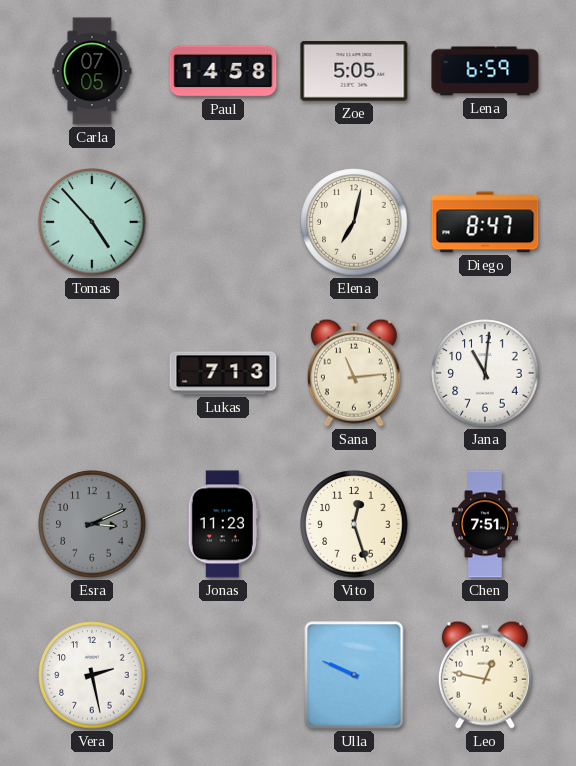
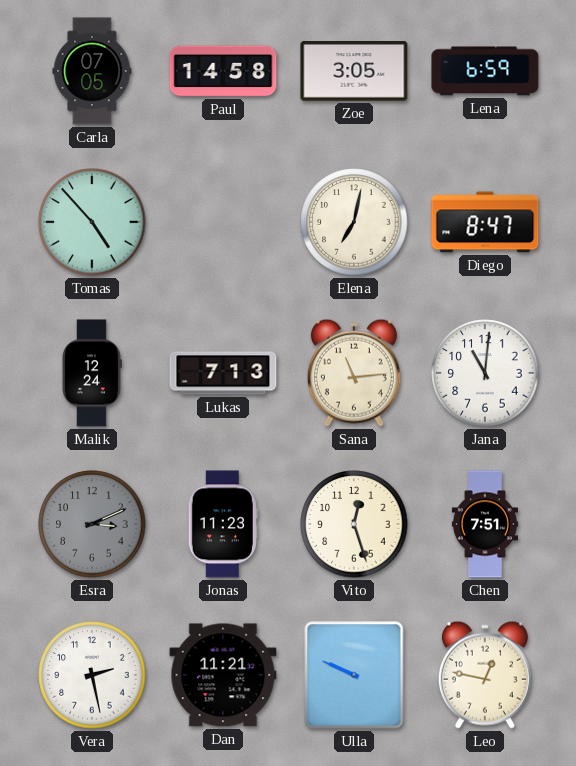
Zoe: 5:05 -> 3:05 (354, 72)
Malik: none -> 12:24 (92, 373)
Dan: none -> 11:21 (223, 675)
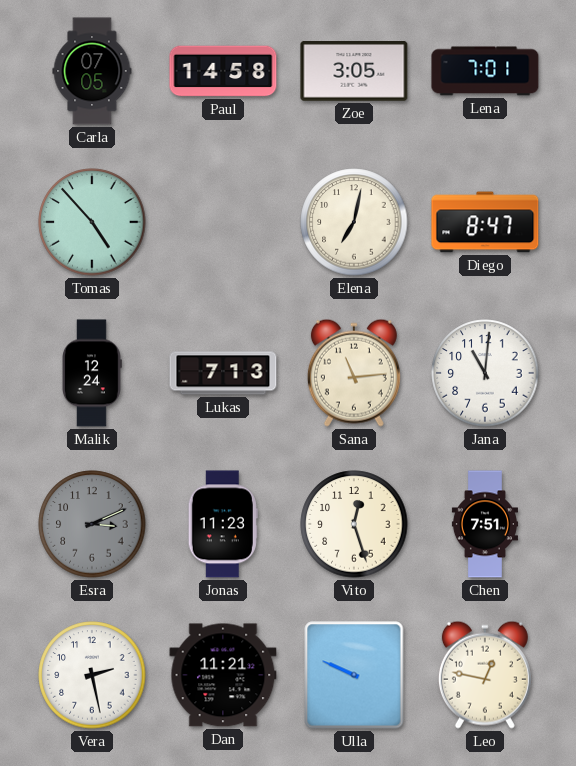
Lena: 6:59 -> 7:01 (485, 71)
